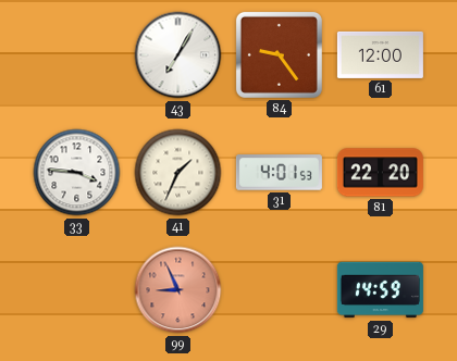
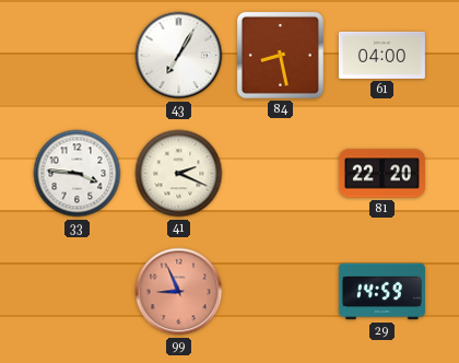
84: 9:24 -> 8:28 (280, 55)
61: 12:00 -> 04:00 (381, 55)
41: 1:34 -> 2:19 (179, 174)
31: 4:01 -> none (279, 173)
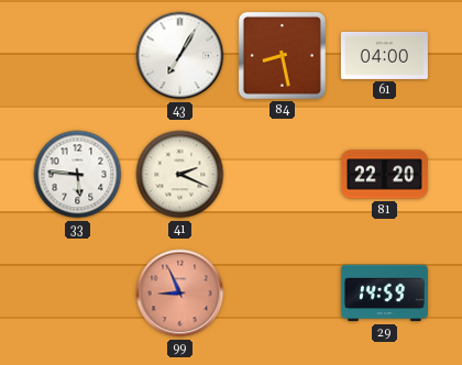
33: 3:46 -> 5:46 (78, 175)
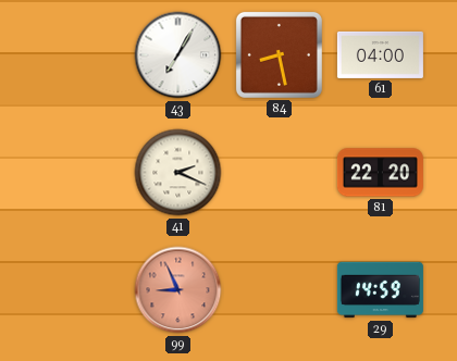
33: 5:46 -> none (78, 175)
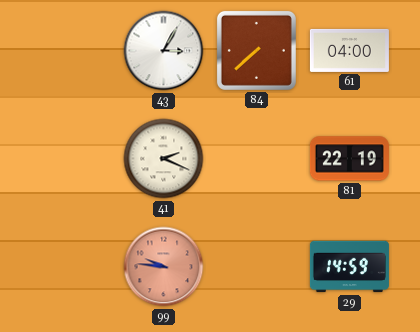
43: 7:05 -> 3:05 (164, 51)
84: 8:28 -> 7:38 (256, 50)
81: 22:20 -> 22:19 (349, 159)
99: 8:56 -> 9:46 (164, 267)
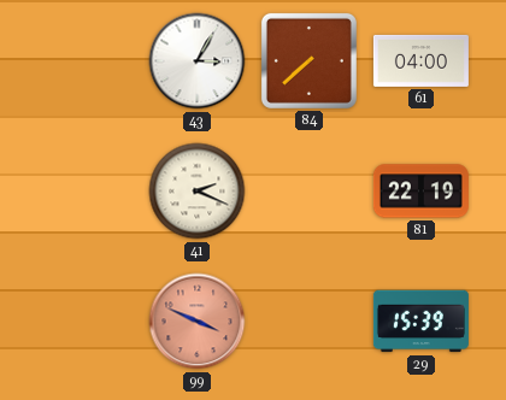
99: 9:46 -> 3:49 (198, 322)
29: 14:59 -> 15:39 (420, 322)
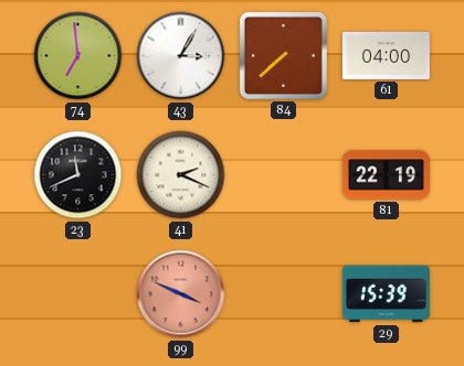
74: none -> 6:59 (78, 56)
23: none -> 11:41 (78, 175)
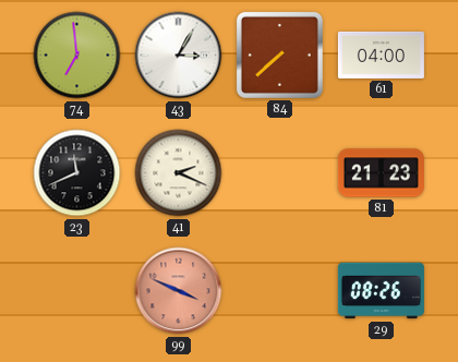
81: 22:19 -> 21:23 (381, 173)
29: 15:39 -> 08:26 (381, 291)
